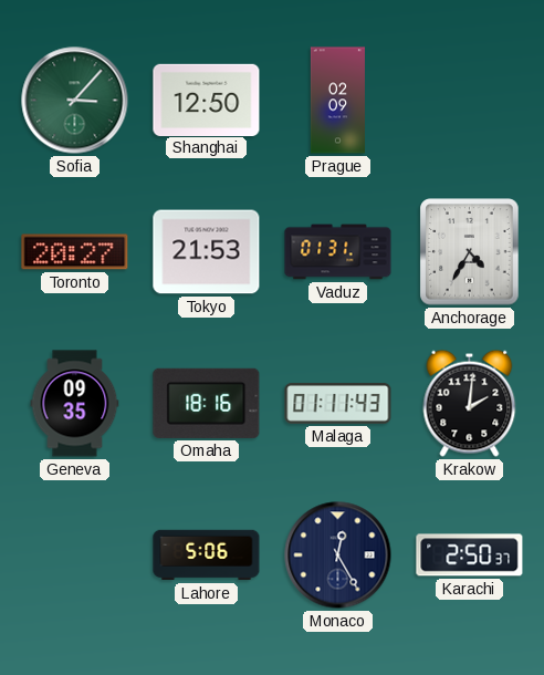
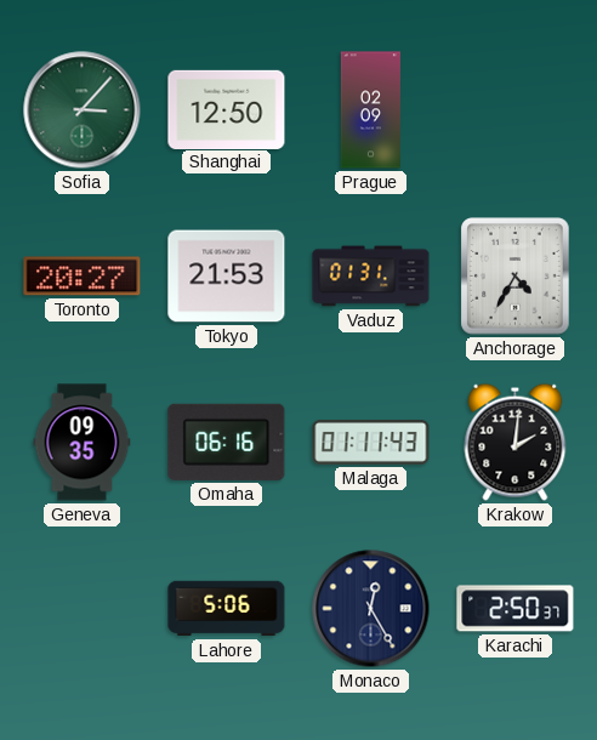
Omaha: 18:16 -> 06:16 (227, 442)
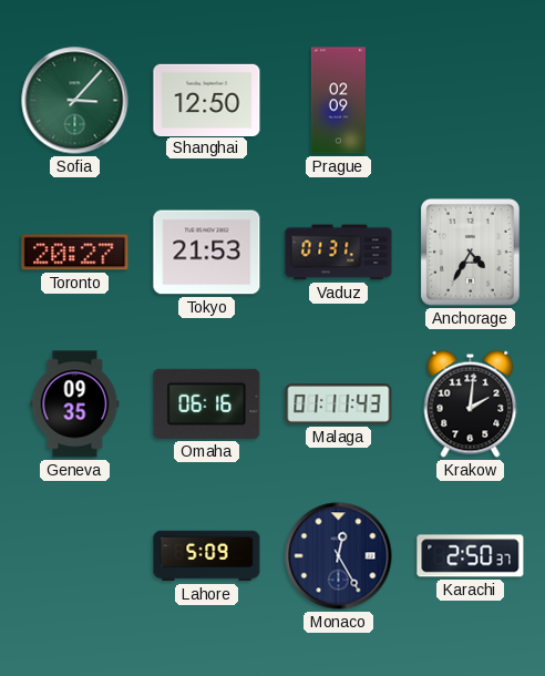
Lahore: 5:06 -> 5:09 (207, 556)
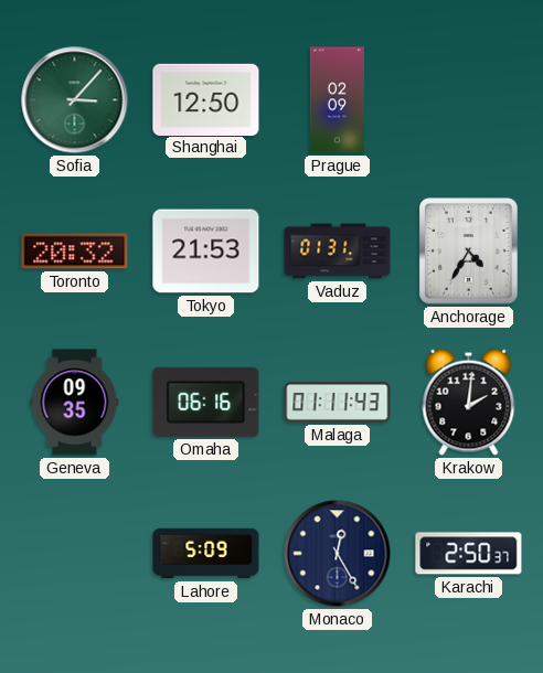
Toronto: 20:27 -> 20:32 (75, 252)
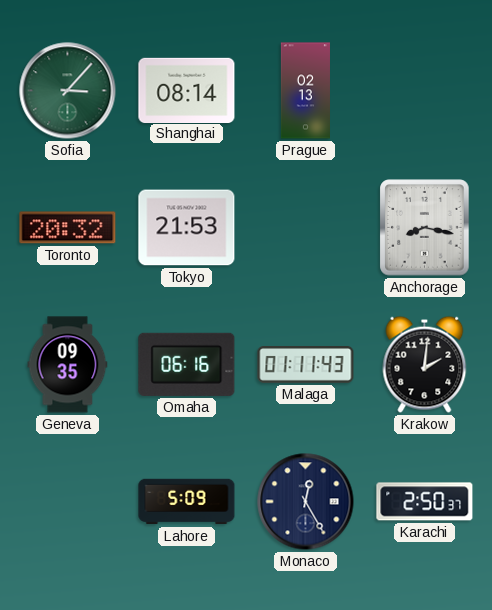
Shanghai: 12:50 -> 08:14 (187, 90)
Prague: 02:09 -> 02:13 (305, 91)
Vaduz: 01:31 -> none (338, 252)
Anchorage: 4:35 -> 8:17 (425, 228)
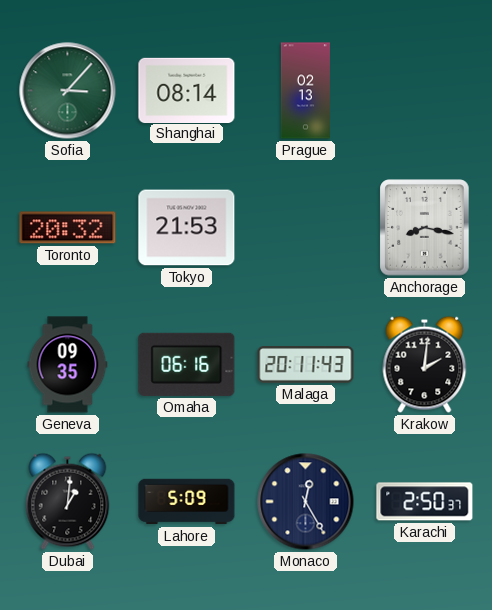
Malaga: 01:11 -> 20:11 (306, 365)
Dubai: none -> 1:01 (68, 501)
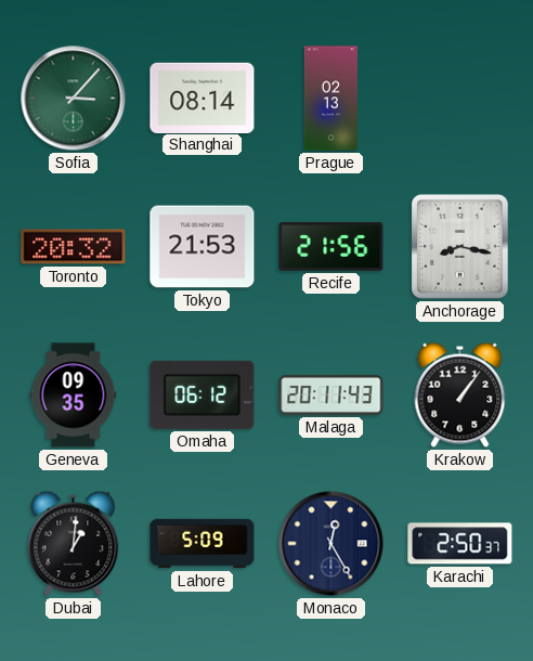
Recife: none -> 21:56 (331, 247)
Omaha: 06:16 -> 06:12 (203, 394)
Krakow: 2:01 -> 1:06 (460, 394)
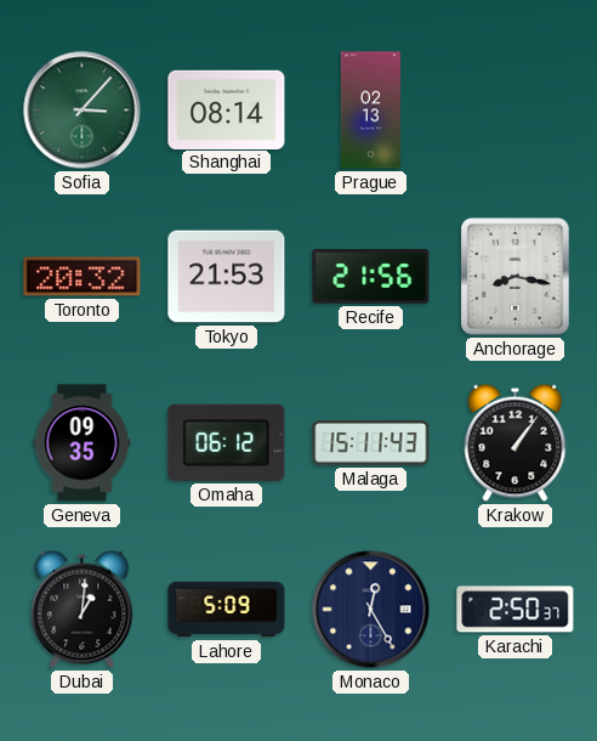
Malaga: 20:11 -> 15:11 (371, 443)
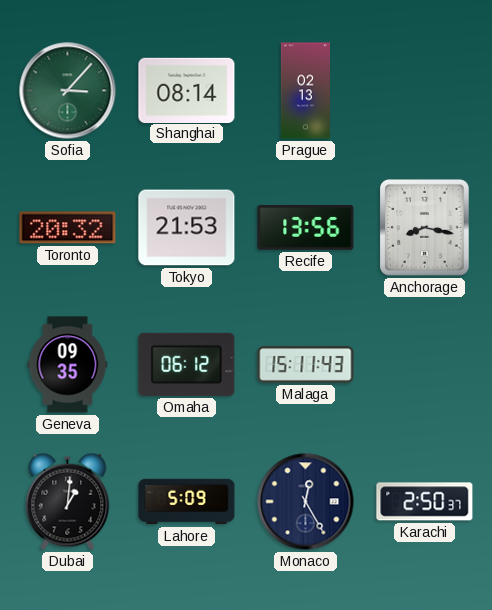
Recife: 21:56 -> 13:56 (306, 228)
Krakow: 1:06 -> none (516, 442)
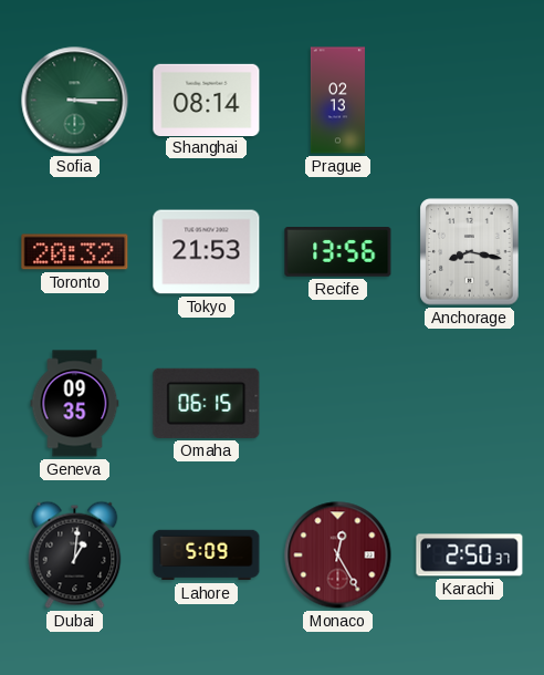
Sofia: 3:07 -> 3:15 (75, 101)
Omaha: 06:12 -> 06:15 (207, 403)
Malaga: 15:11 -> none (306, 365)
Monaco dial: navy -> burgundy (338, 555)
